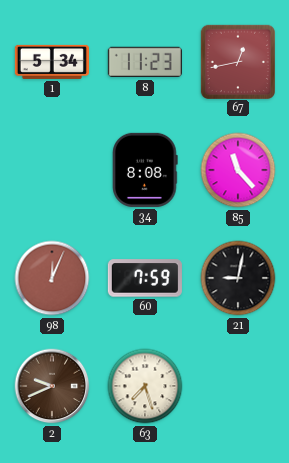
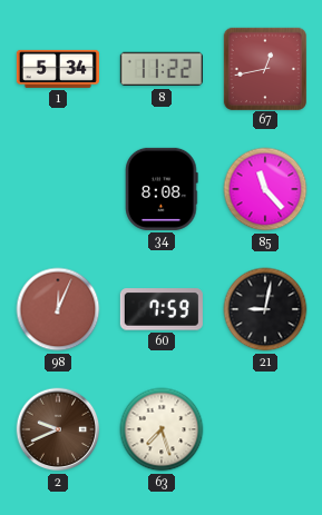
8: 11:23 -> 11:22 (162, 69)
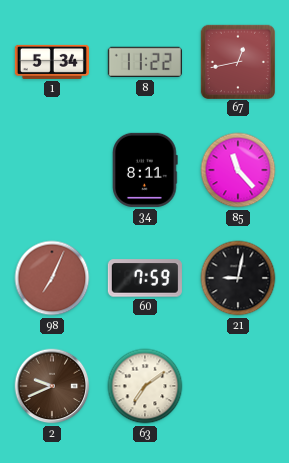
34: 8:08 -> 8:11 (145, 170)
98: 12:04 -> 7:04 (52, 278)
63: 7:27 -> 7:09 (145, 386)
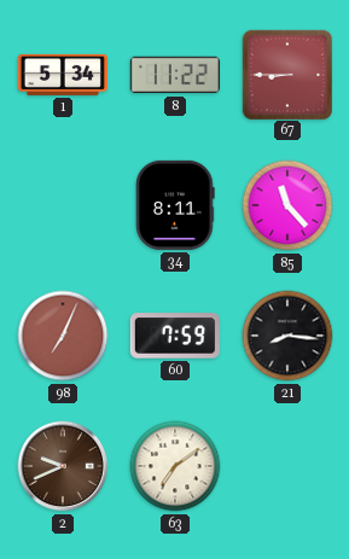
67: 12:43 -> 8:45 (286, 74)
21: 9:02 -> 8:16 (287, 336)
